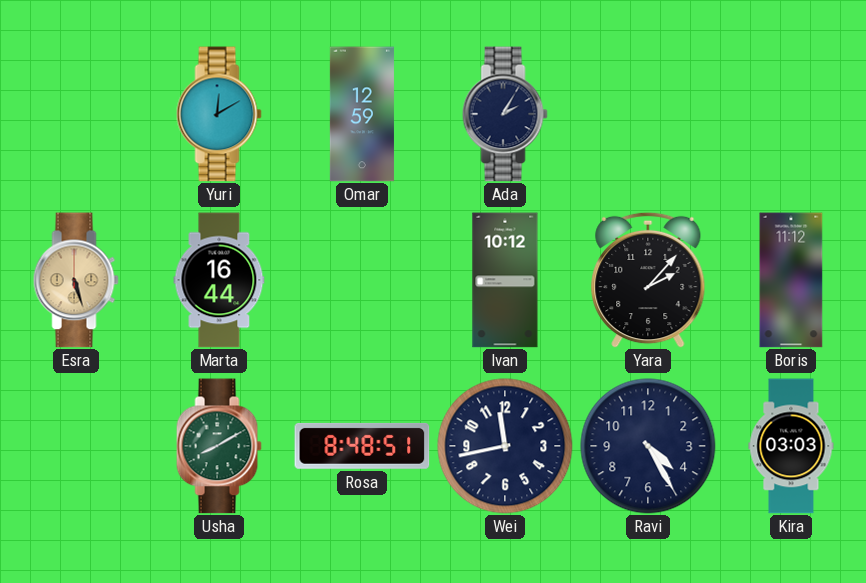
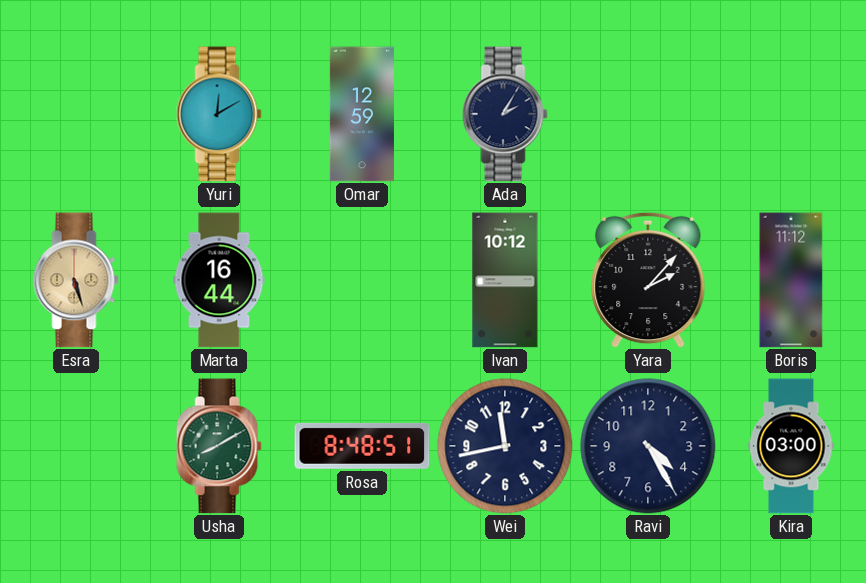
Kira: 03:03 -> 03:00 (791, 446)
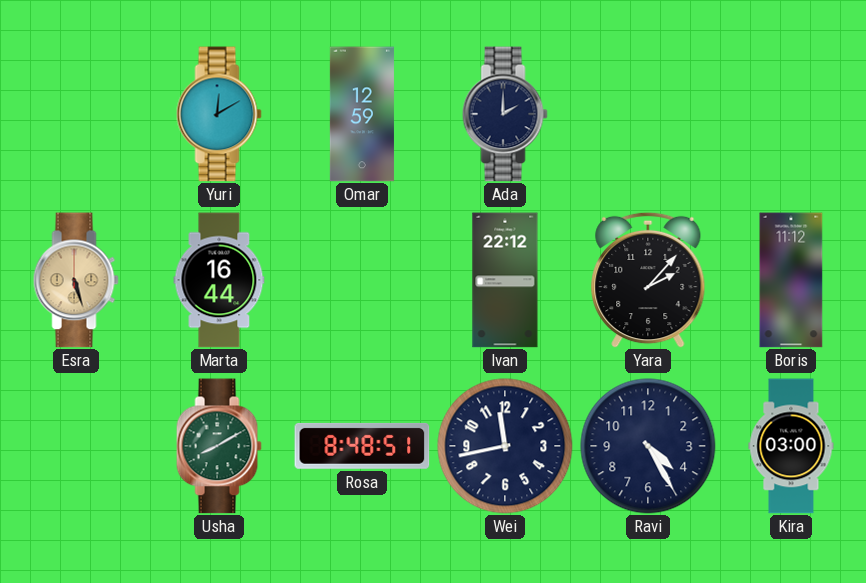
Ada: 2:05 -> 2:00 (505, 114)
Ivan: 10:12 -> 22:12 (505, 280)
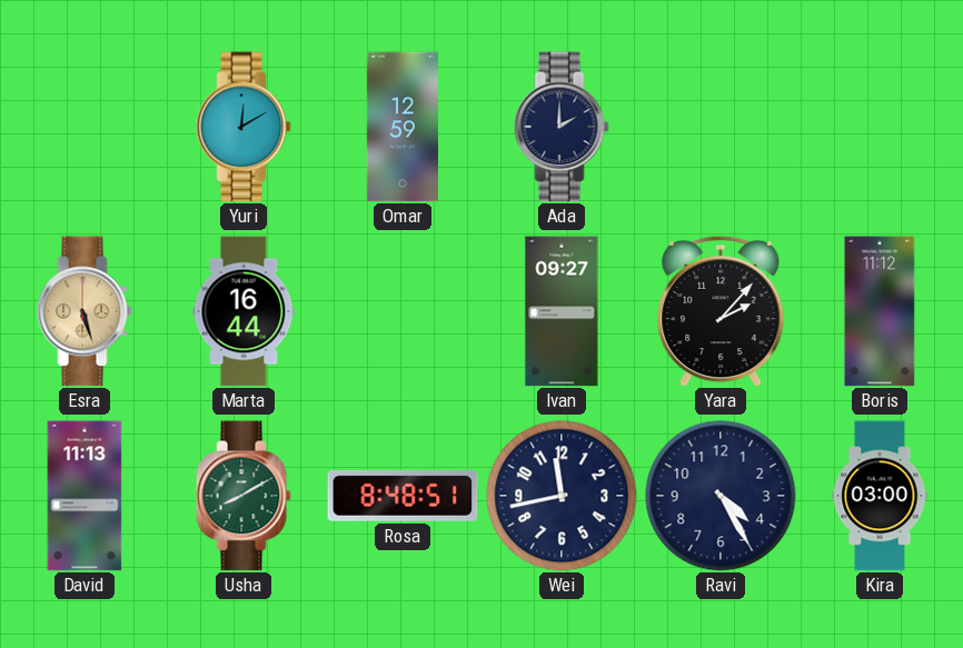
Ivan: 22:12 -> 09:27 (562, 311)
David: none -> 11:13 (85, 496)
